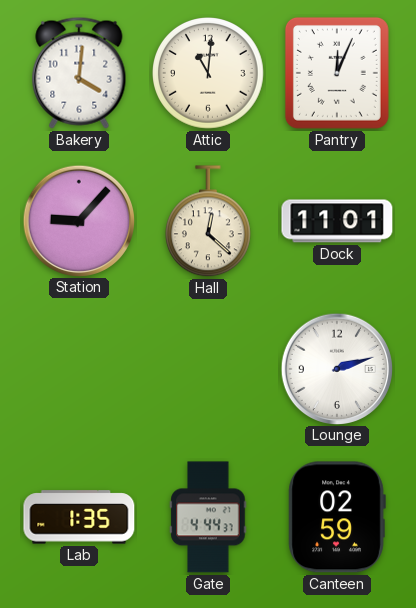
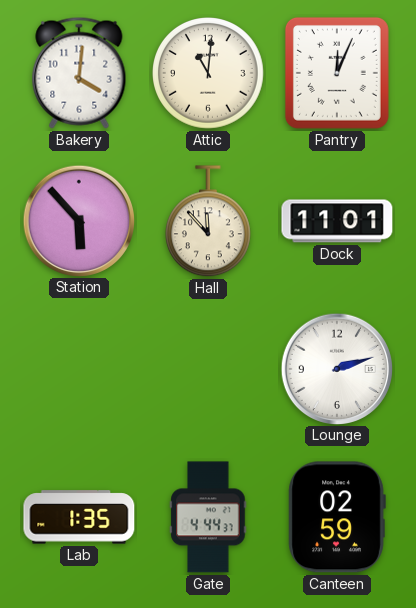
Station: 9:07 -> 5:53 (78, 220)
Hall: 12:22 -> 11:53 (208, 222)
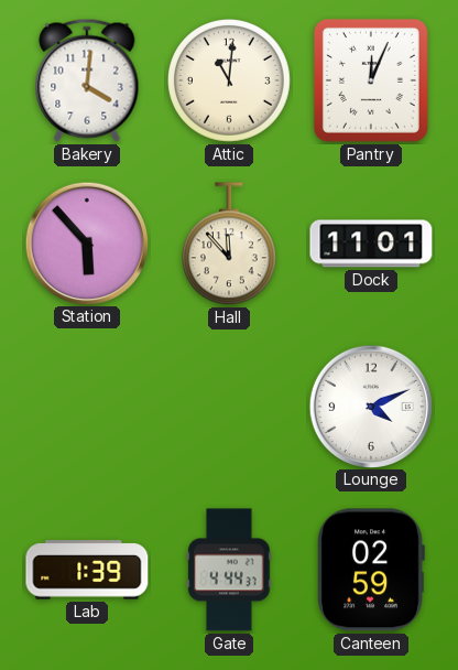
Lounge: 2:12 -> 4:11 (370, 406)
Lab: 1:35 -> 1:39 (87, 570)
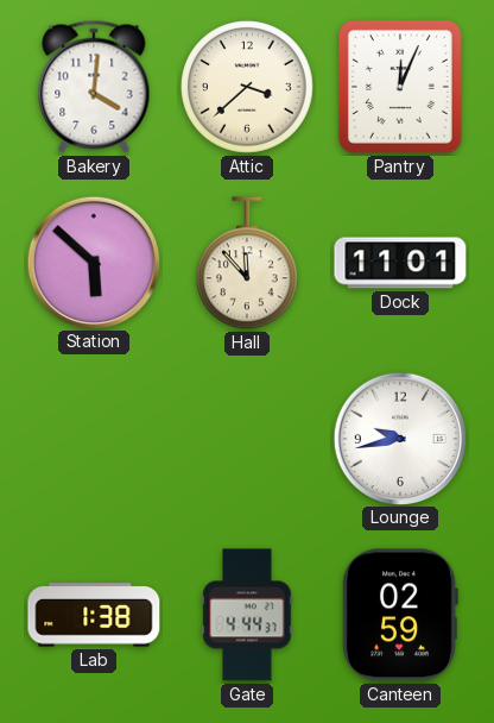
Attic: 11:01 -> 3:38 (248, 88)
Station: 5:53 -> 5:52 (93, 262)
Lounge: 4:11 -> 9:43 (399, 438)
Lab: 1:39 -> 1:38 (94, 615)
